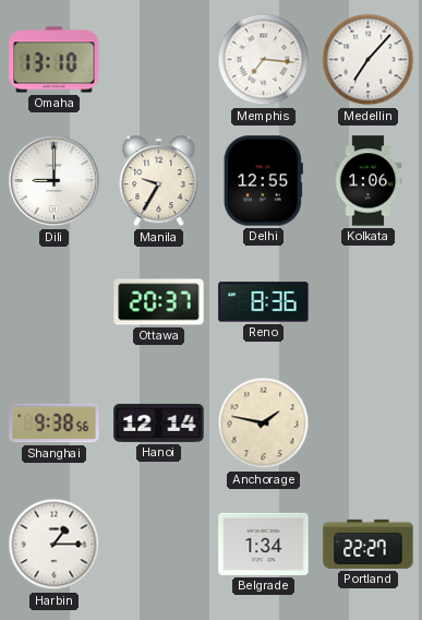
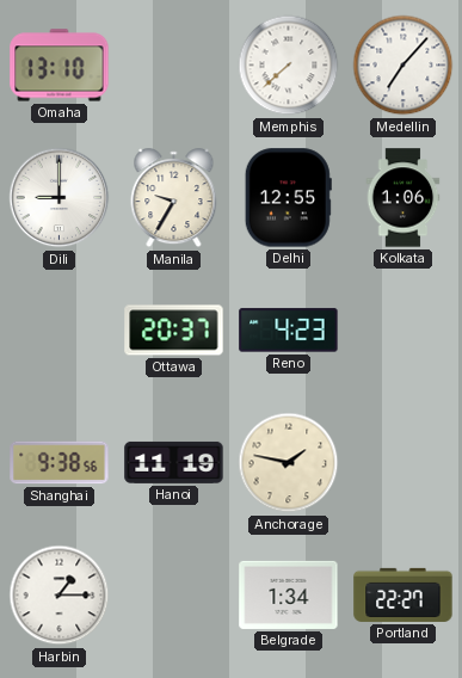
Memphis: 7:16 -> 7:38 (289, 66)
Reno: 8:36 -> 4:23 (289, 331)
Hanoi: 12:14 -> 11:19 (174, 462)
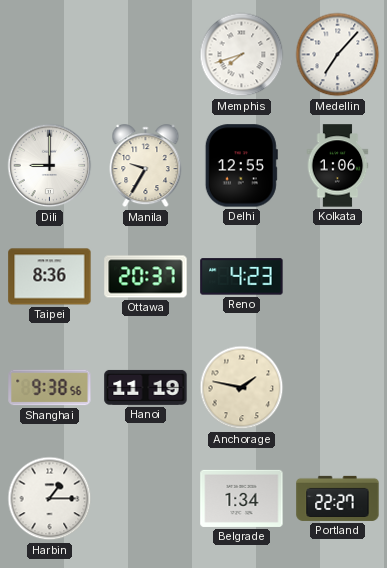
Omaha: 13:10 -> none (60, 66)
Memphis: 7:38 -> 7:42 (242, 55)
Taipei: none -> 8:36 (50, 277)
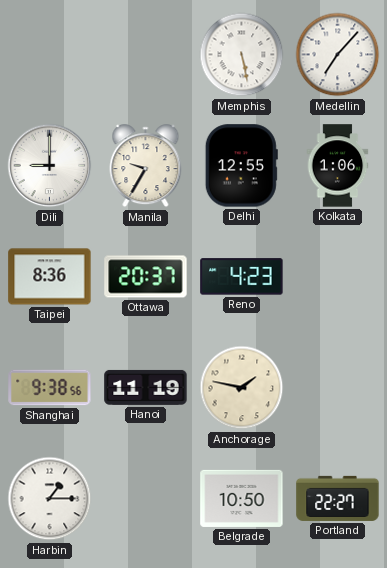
Memphis: 7:42 -> 5:28 (242, 55)
Belgrade: 1:34 -> 10:50 (242, 498)
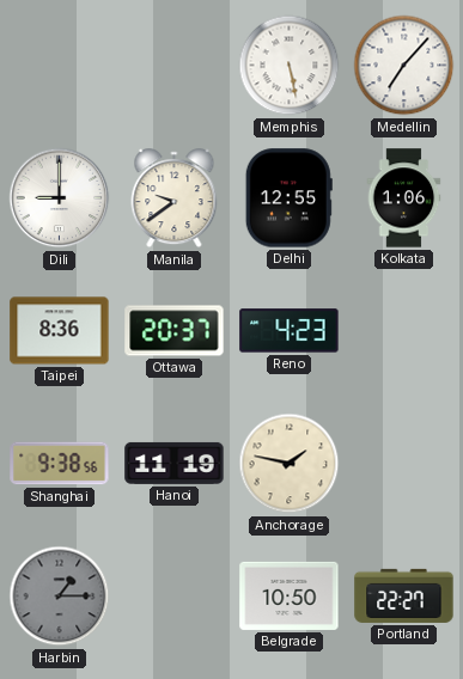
Manila: 9:35 -> 9:39 (175, 198)
Harbin dial: white -> grey (60, 597)
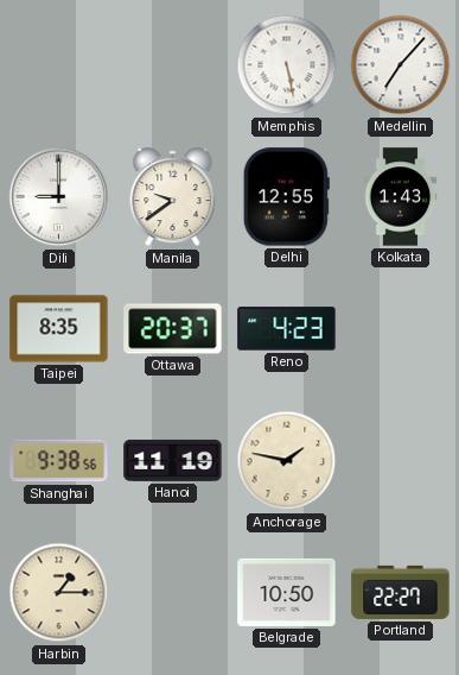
Kolkata: 1:06 -> 1:43 (401, 197)
Taipei: 8:36 -> 8:35 (59, 329)
Harbin dial: grey -> cream (59, 593)
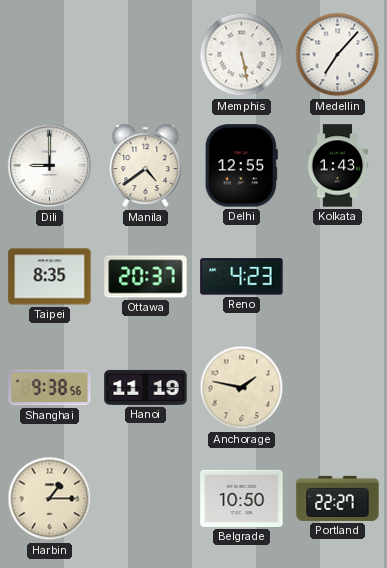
Manila: 9:39 -> 4:39 (146, 166)
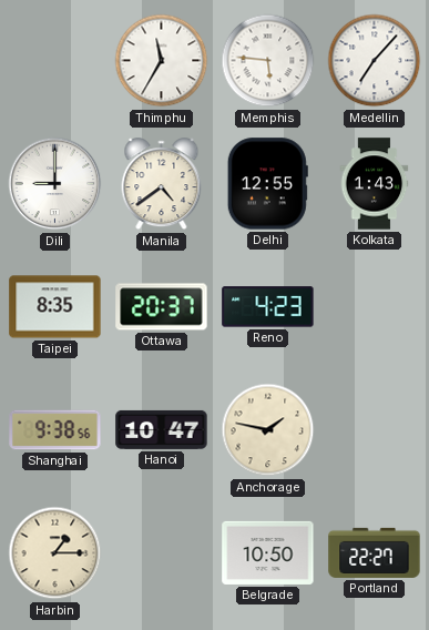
Thimphu: none -> 11:35 (162, 61)
Memphis: 5:28 -> 5:46 (268, 61)
Hanoi: 11:19 -> 10:47 (162, 429)
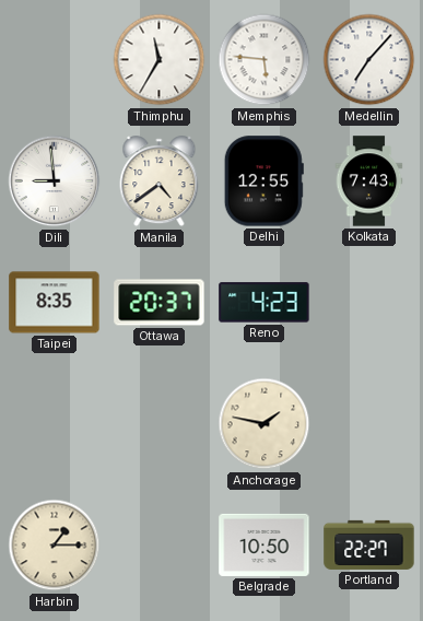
Dili: 9:00 -> 8:59 (55, 181)
Kolkata: 1:43 -> 7:43 (369, 181)
Shanghai: 9:38 -> none (55, 430)
Hanoi: 10:47 -> none (162, 429)
